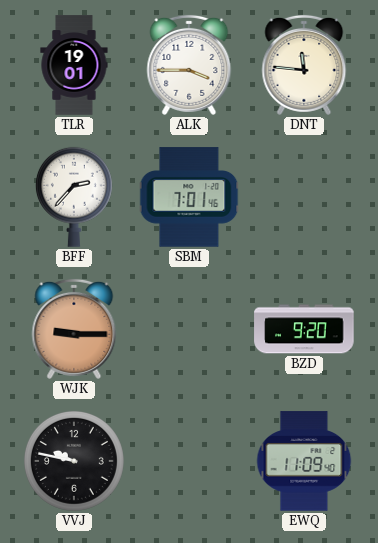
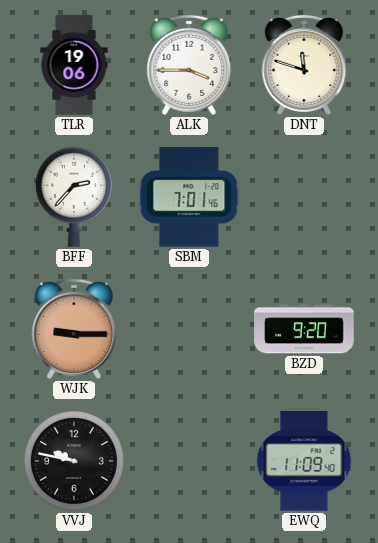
TLR: 19:01 -> 19:06 (74, 65)
DNT: 11:46 -> 11:48 (304, 65)
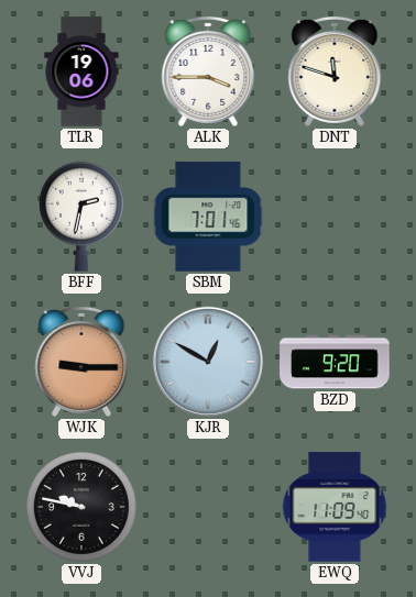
BFF: 2:37 -> 2:32 (81, 217)
KJR: none -> 12:50 (208, 362)
